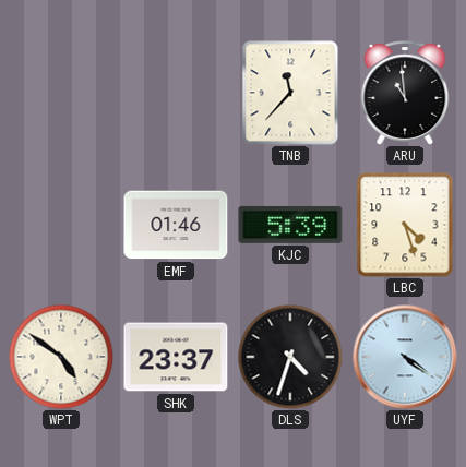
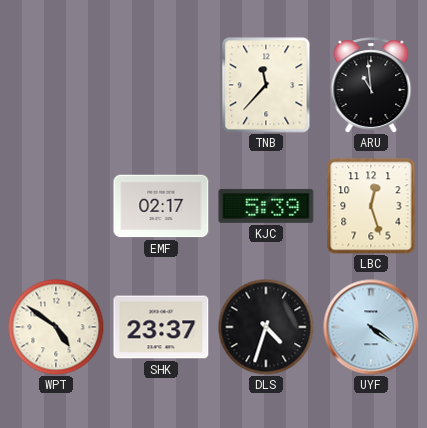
EMF: 01:46 -> 02:17 (161, 206)
LBC: 4:27 -> 12:27 (371, 206)
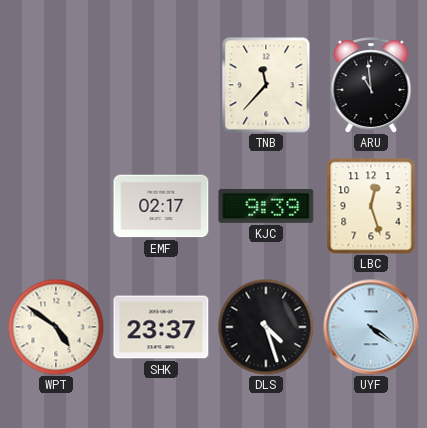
KJC: 5:39 -> 9:39 (266, 206)
DLS: 4:33 -> 4:27 (266, 327)
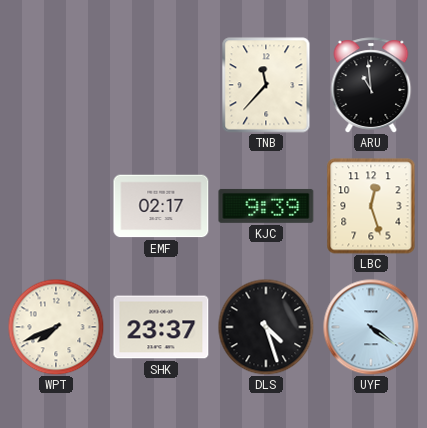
WPT: 4:51 -> 7:41 (56, 327)
